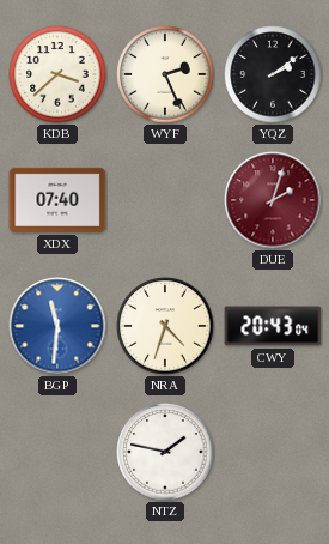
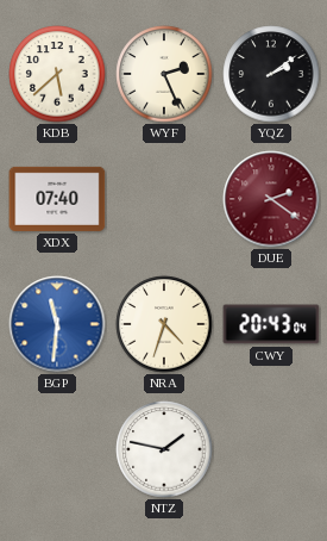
KDB: 3:38 -> 5:38 (57, 74)
DUE: 2:03 -> 2:21 (271, 199)
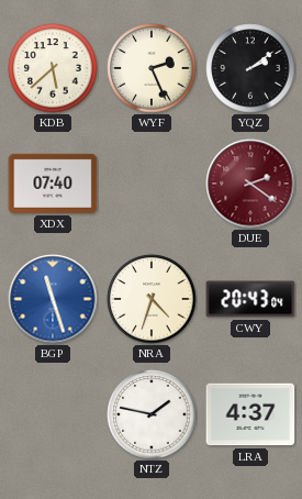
BGP: 11:31 -> 11:27 (53, 299)
LRA: none -> 4:37 (250, 414)
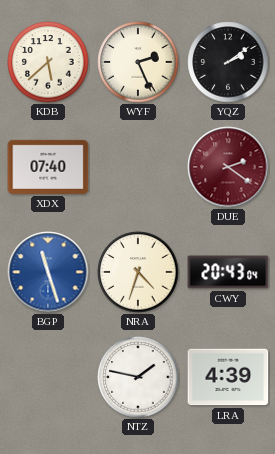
LRA: 4:37 -> 4:39 (228, 377)
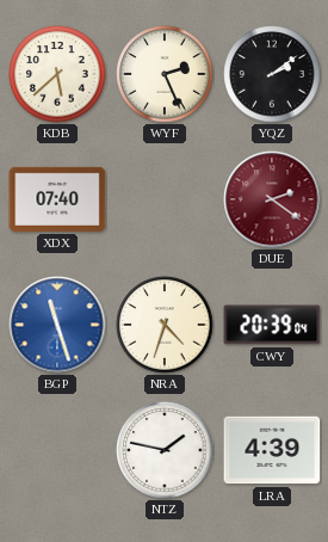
CWY: 20:43 -> 20:39 (272, 325)
